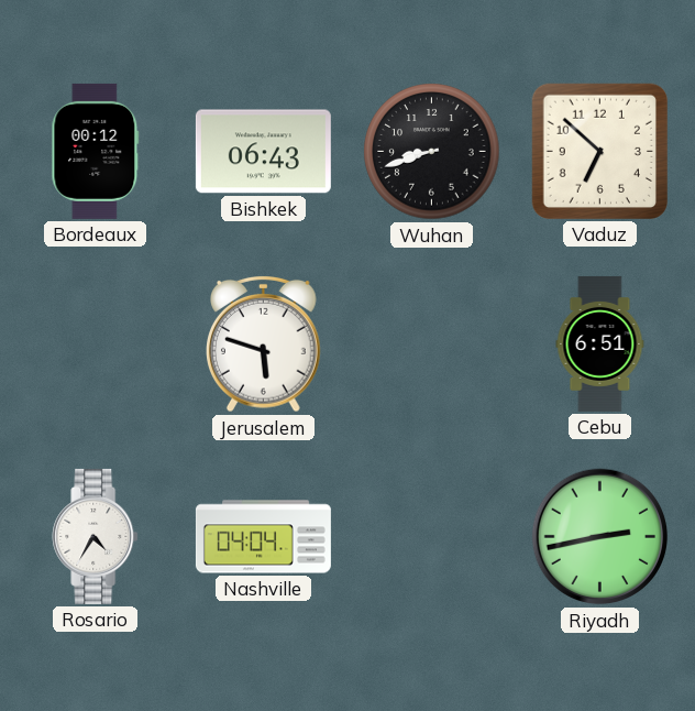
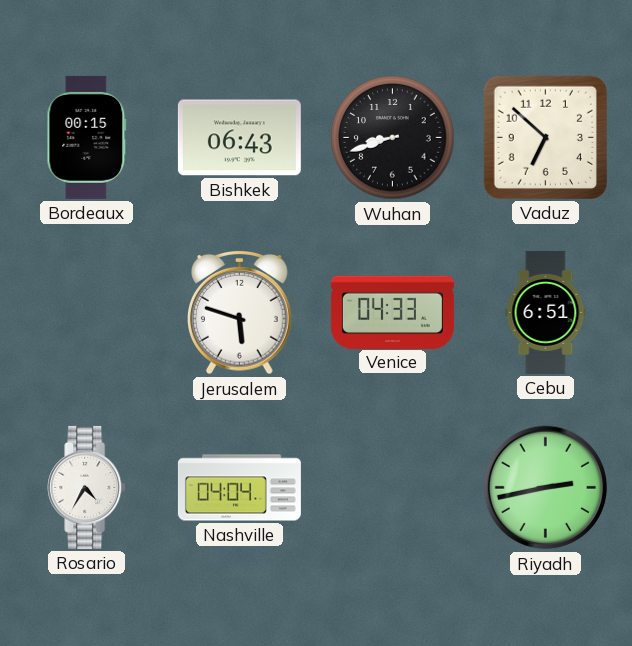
Bordeaux: 00:12 -> 00:15 (87, 137)
Venice: none -> 04:33 (392, 312)
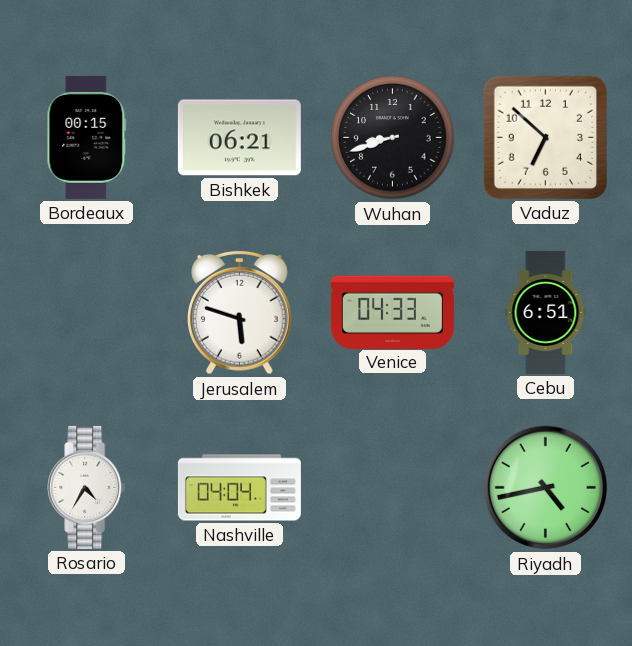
Bishkek: 06:43 -> 06:21 (239, 138)
Riyadh: 2:43 -> 4:43 (546, 488)
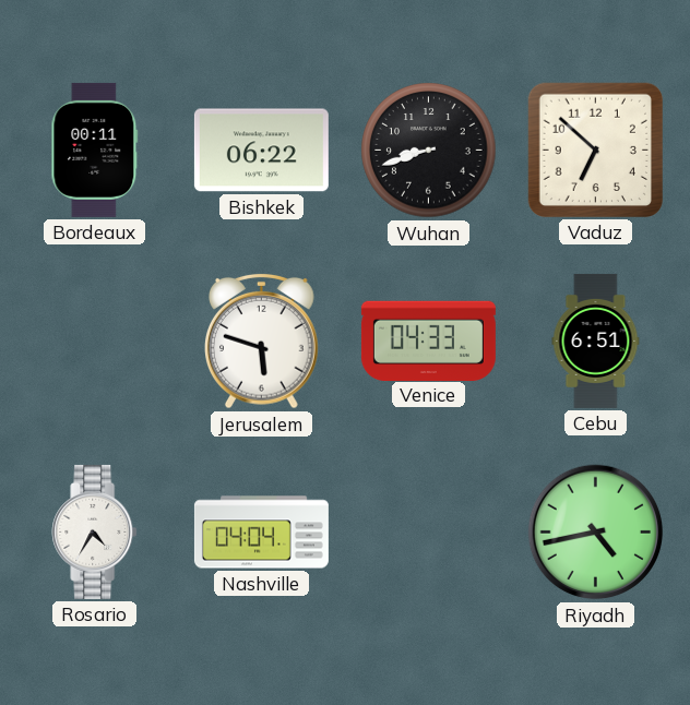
Bordeaux: 00:15 -> 00:11 (95, 150)
Bishkek: 06:21 -> 06:22 (261, 151)
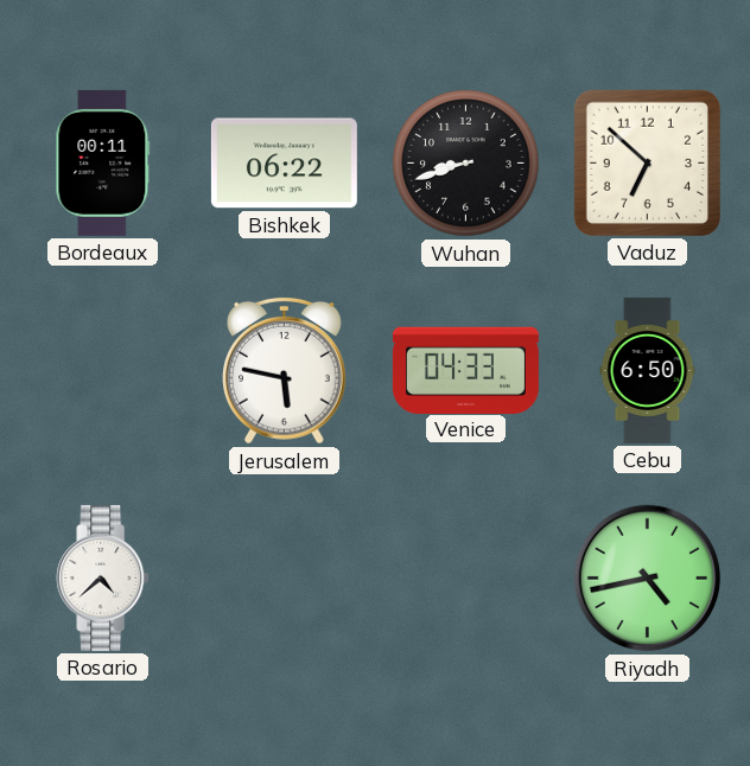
Jerusalem: 5:48 -> 5:47 (285, 370)
Cebu: 6:51 -> 6:50 (648, 370)
Rosario: 4:35 -> 4:38 (103, 577)
Nashville: 04:04 -> none (261, 533)
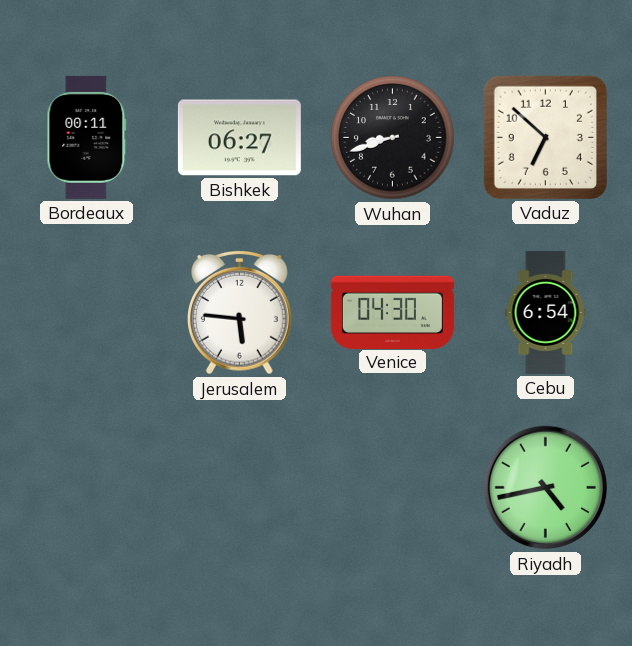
Bishkek: 06:22 -> 06:27 (239, 138)
Jerusalem: 5:47 -> 5:46 (240, 312)
Venice: 04:33 -> 04:30 (392, 312)
Cebu: 6:50 -> 6:54 (546, 312)
Rosario: 4:38 -> none (103, 577)
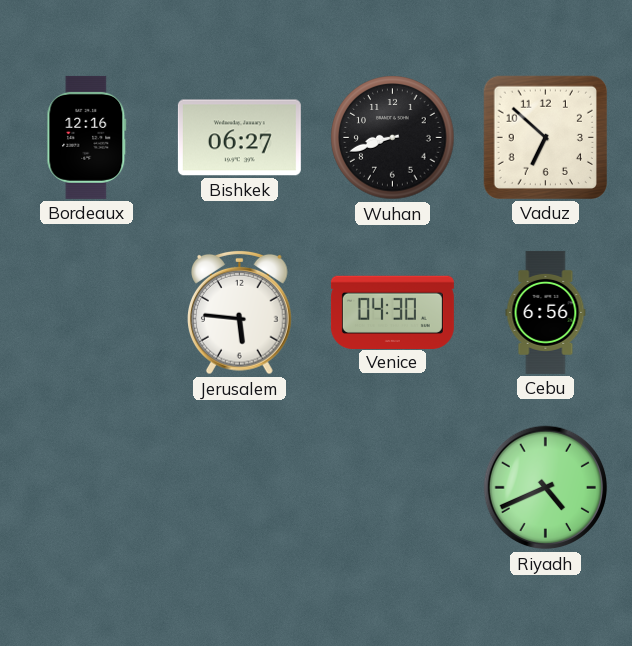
Bordeaux: 00:11 -> 12:16 (87, 137)
Cebu: 6:54 -> 6:56 (546, 312)
Riyadh: 4:43 -> 4:41 (546, 488)
